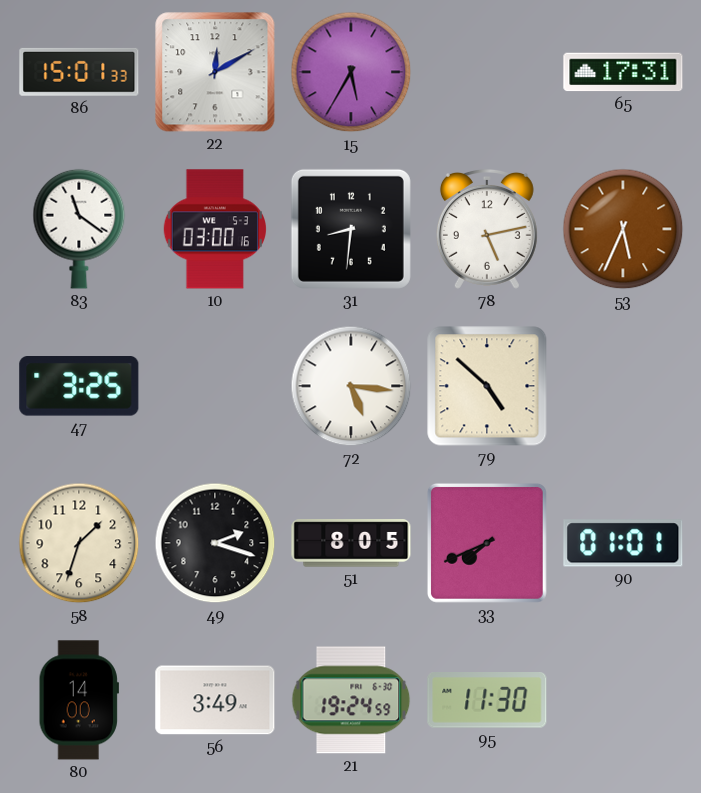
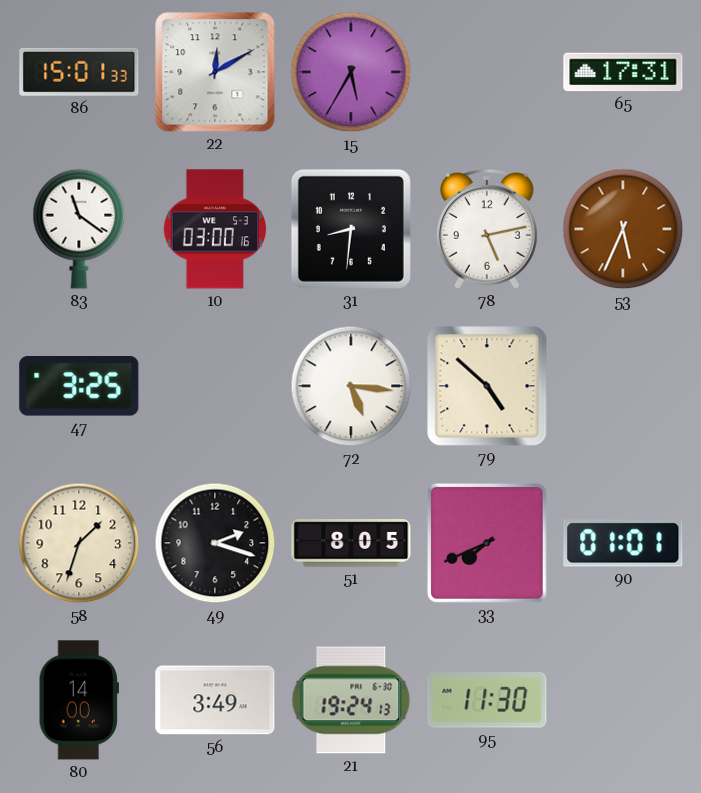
21: 19:24:59 -> 19:24:13 (351, 700)
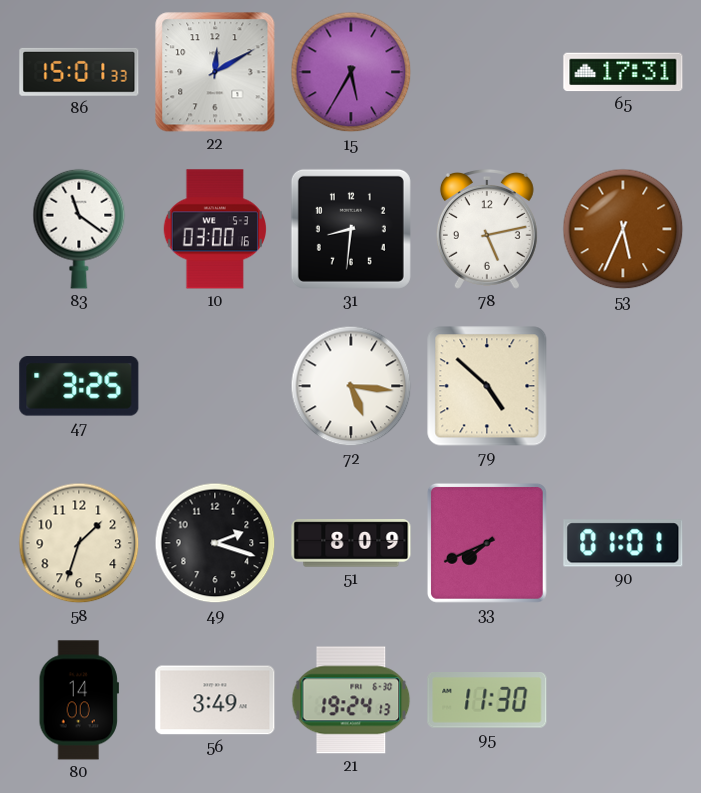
51: 8:05 -> 8:09 (351, 543)
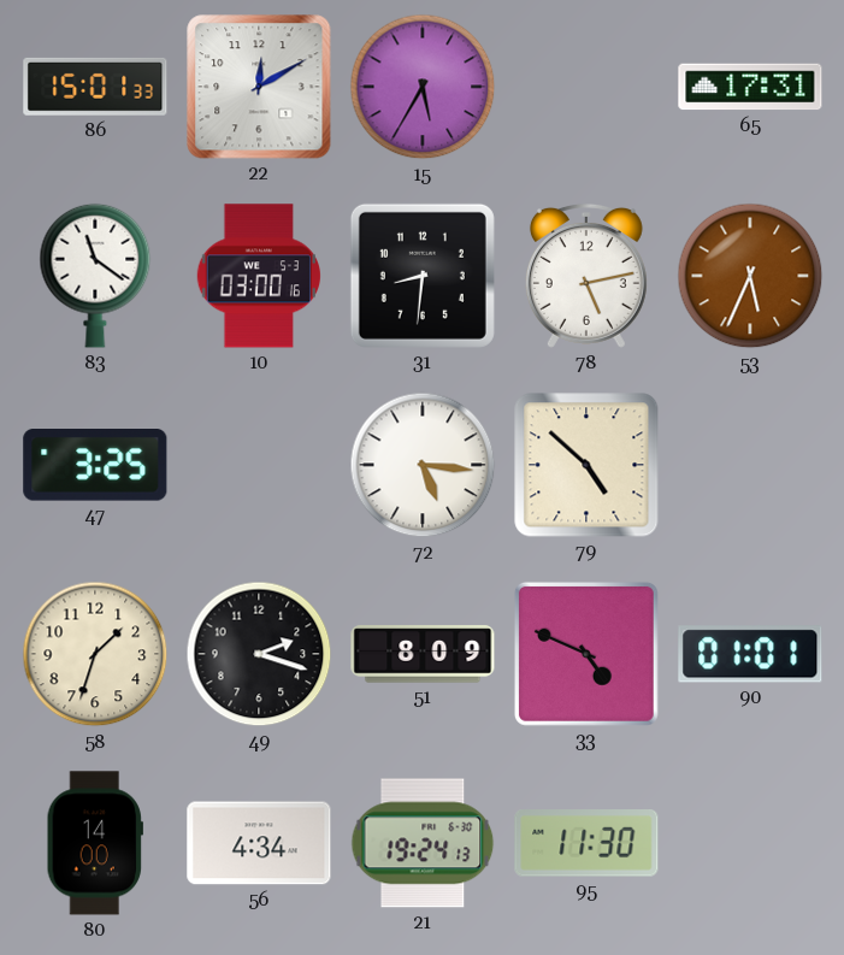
33: 7:41 -> 4:49 (586, 654)
56: 3:49 -> 4:34 (259, 843)
